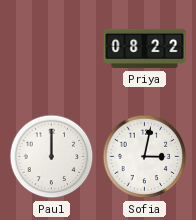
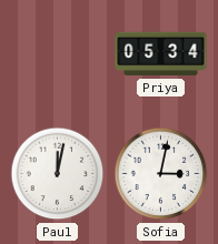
Priya: 08:22 -> 05:34 (161, 54)
Paul: 12:00 -> 12:02 (58, 174)
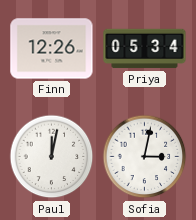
Finn: none -> 12:26 (52, 49)
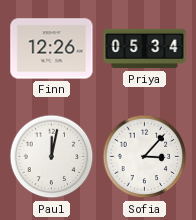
Sofia: 3:02 -> 3:07 (145, 157)
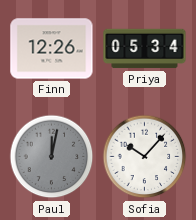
Paul dial: white -> grey (52, 157)
Sofia: 3:07 -> 10:07 (145, 157)
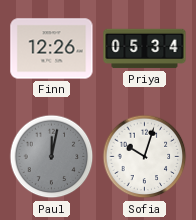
Sofia: 10:07 -> 10:03 (145, 157)
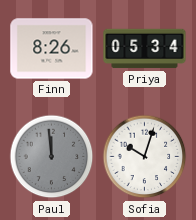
Finn: 12:26 -> 8:26 (52, 49)
Paul: 12:02 -> 11:59 (52, 157)
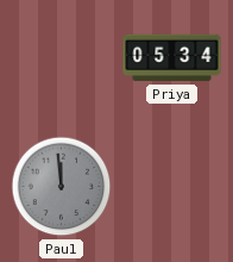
Finn: 8:26 -> none (52, 49)
Sofia: 10:03 -> none (145, 157)
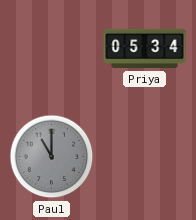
Paul: 11:59 -> 11:00 (52, 157)
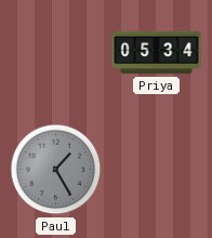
Paul: 11:00 -> 1:25 (56, 170)
